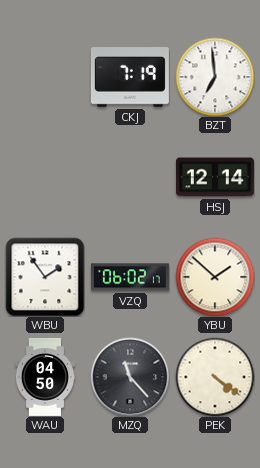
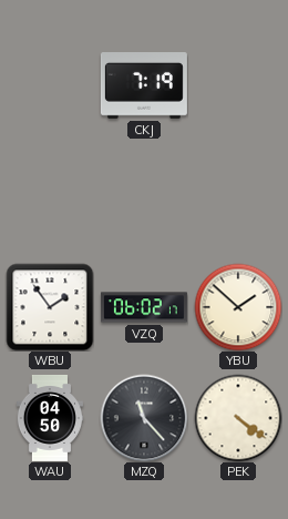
BZT: 6:59 -> none (215, 77)
HSJ: 12:14 -> none (215, 177)
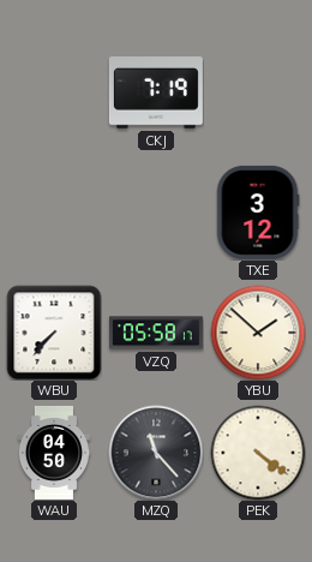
TXE: none -> 3:12 (258, 213)
WBU: 1:54 -> 7:37 (54, 333)
VZQ: 06:02 -> 05:58 (156, 333)
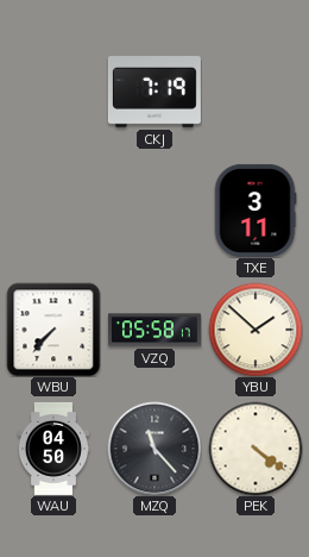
TXE: 3:12 -> 3:11 (256, 211)
